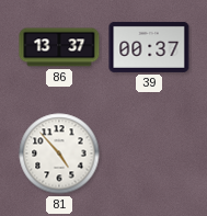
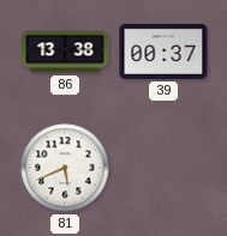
86: 13:37 -> 13:38 (65, 52)
81: 4:53 -> 5:41 (65, 168)
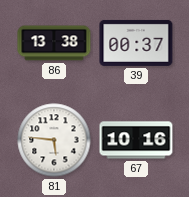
81: 5:41 -> 5:46 (54, 140)
67: none -> 10:16 (136, 140)
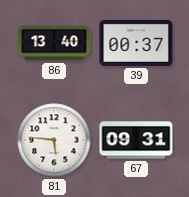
86: 13:38 -> 13:40 (54, 43)
67: 10:16 -> 09:31 (136, 140)
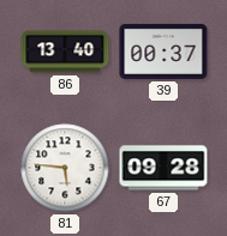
67: 09:31 -> 09:28 (163, 168)
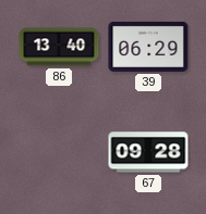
39: 00:37 -> 06:29 (148, 47)
81: 5:46 -> none (65, 168)
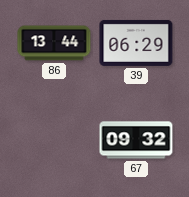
86: 13:40 -> 13:44 (54, 43)
67: 09:28 -> 09:32 (136, 140)
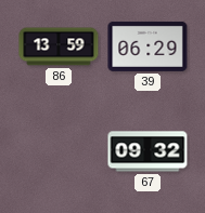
86: 13:44 -> 13:59 (59, 46)
